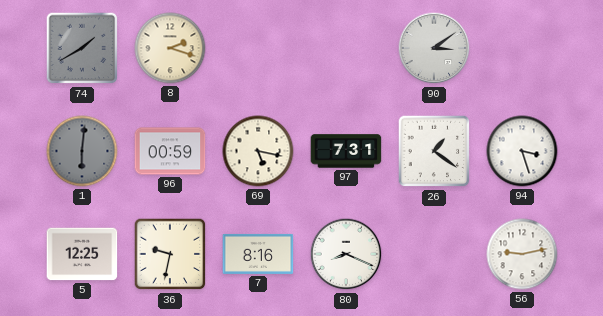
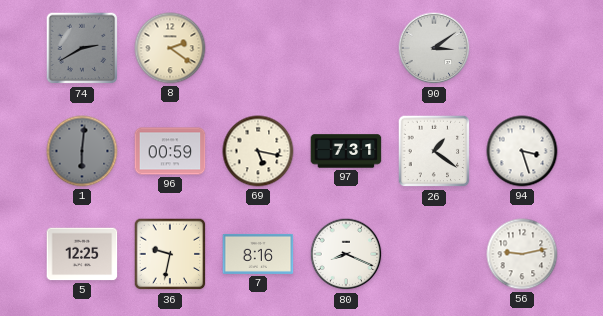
74: 1:40 -> 2:40 (82, 48)
8: 2:18 -> 2:21 (170, 48)
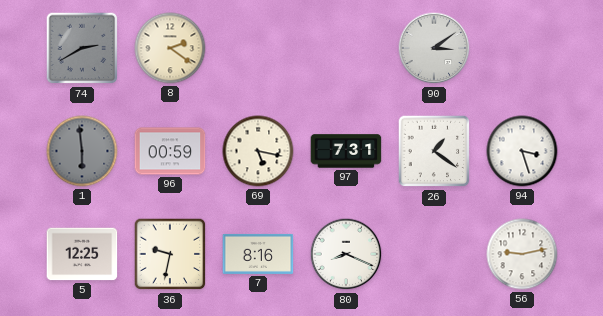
1: 6:01 -> 5:59 (82, 151)
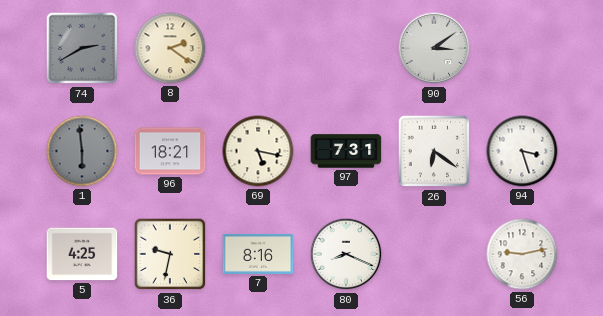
96: 00:59 -> 18:21 (170, 151)
26: 1:21 -> 6:21 (434, 151)
5: 12:25 -> 4:25 (82, 254)
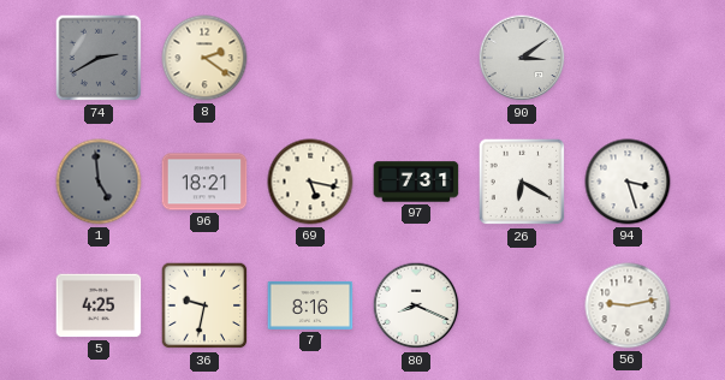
1: 5:59 -> 4:59 (99, 182)
26: 6:21 -> 6:20 (522, 182)
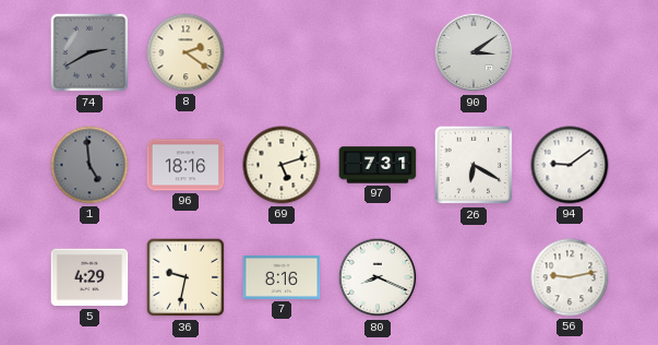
96: 18:21 -> 18:16 (186, 165)
69: 5:17 -> 5:12 (282, 165)
94: 3:27 -> 9:09 (570, 165)
5: 4:25 -> 4:29 (89, 277)
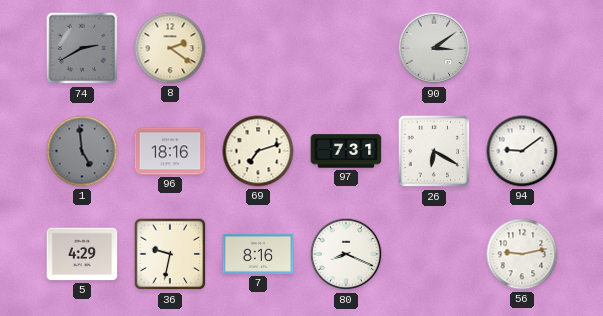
69: 5:12 -> 7:12 (258, 151)
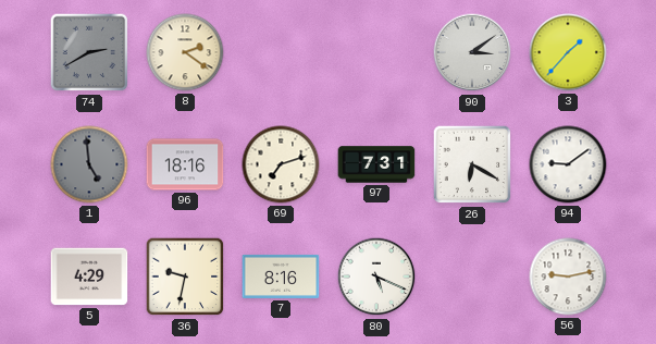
3: none -> 1:37 (568, 52)
80: 8:19 -> 5:19 (376, 277)
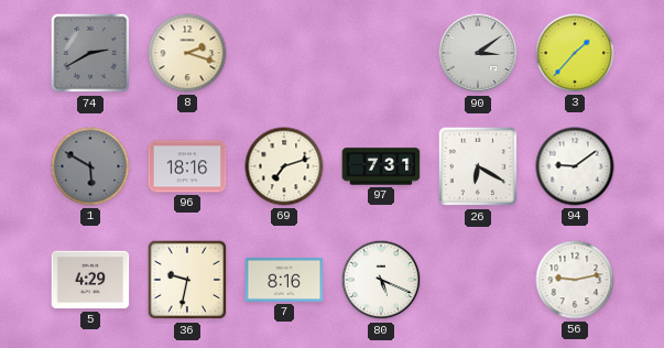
8: 2:21 -> 2:18 (187, 53)
1: 4:59 -> 5:50 (90, 166)
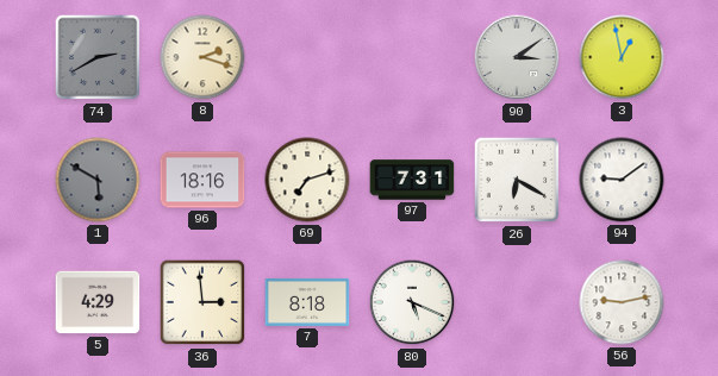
3: 1:37 -> 12:58 (622, 57)
36: 9:32 -> 2:59 (202, 302)
7: 8:16 -> 8:18 (307, 302)
